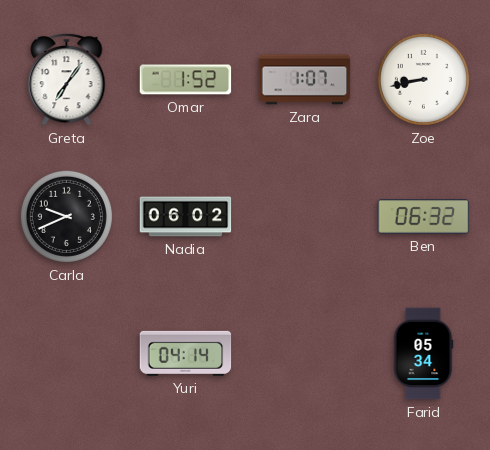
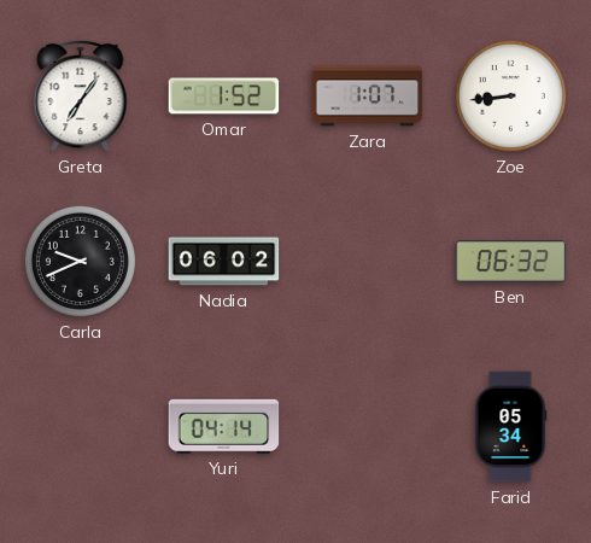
Zoe: 8:43 -> 8:44 (510, 95)
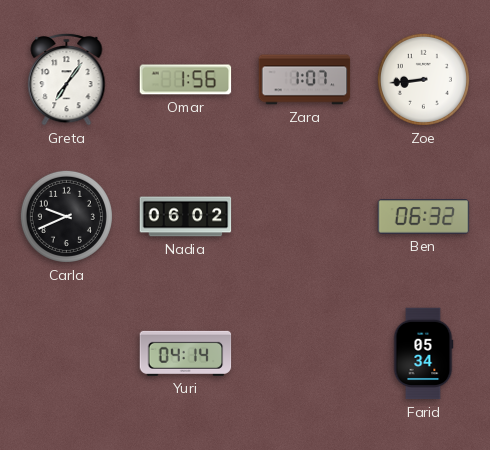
Omar: 1:52 -> 1:56 (186, 80)
